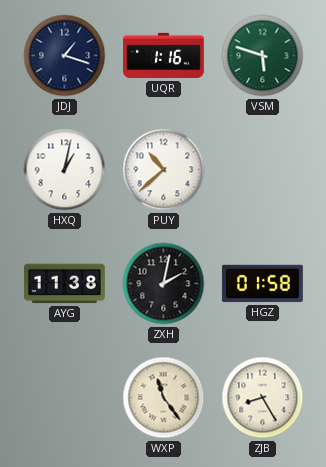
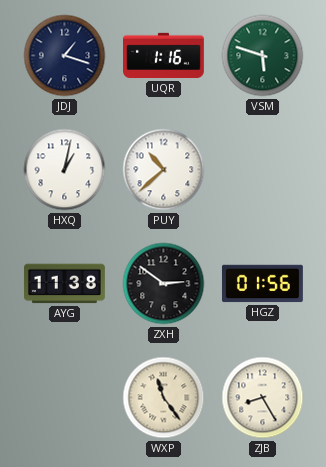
ZXH: 2:02 -> 2:51 (164, 284)
HGZ: 01:58 -> 01:56 (263, 284)
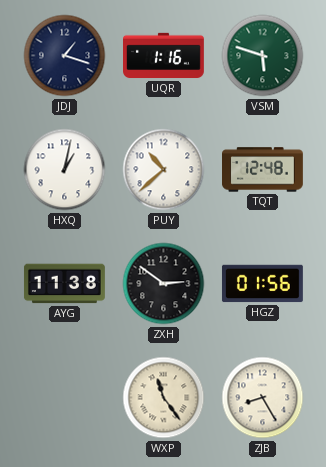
TQT: none -> 12:48 (263, 170)
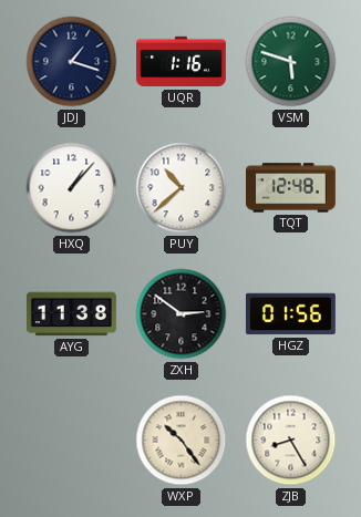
HXQ: 1:02 -> 1:07 (72, 188)
WXP: 11:24 -> 10:24 (182, 441)
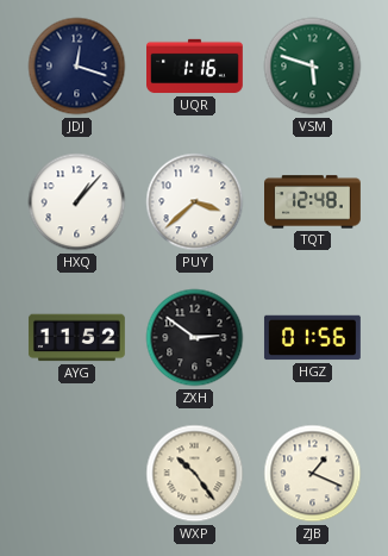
JDJ: 1:18 -> 12:18 (77, 67)
PUY: 10:38 -> 3:38 (195, 202)
AYG: 11:38 -> 11:52 (76, 338)
ZJB: 8:25 -> 1:19 (313, 474)
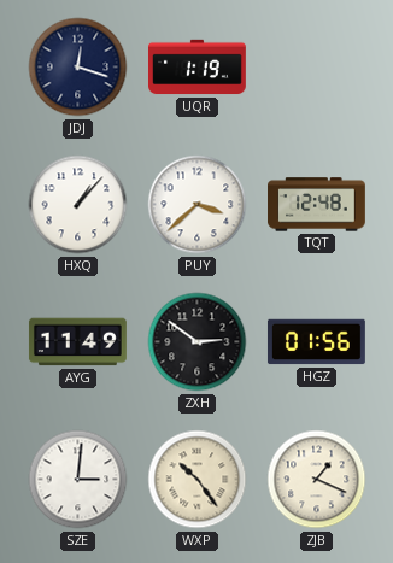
UQR: 1:16 -> 1:19 (198, 68)
VSM: 5:48 -> none (313, 67)
AYG: 11:52 -> 11:49 (77, 342)
SZE: none -> 3:01 (78, 480)
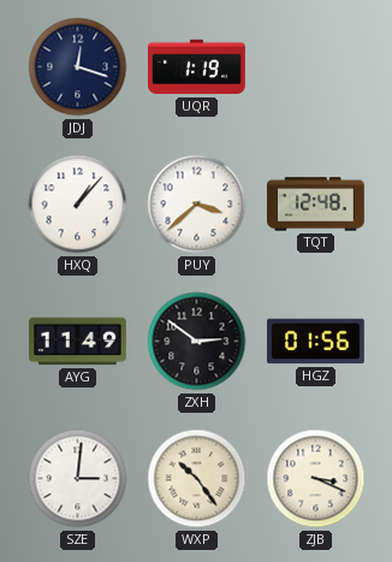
ZJB: 1:19 -> 3:19 (316, 479)
